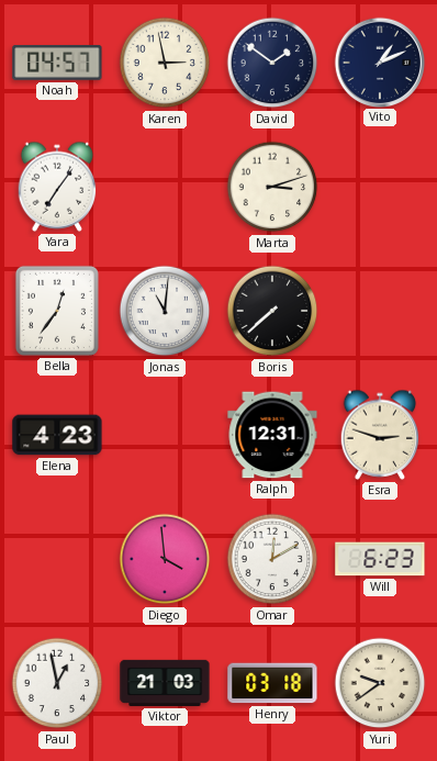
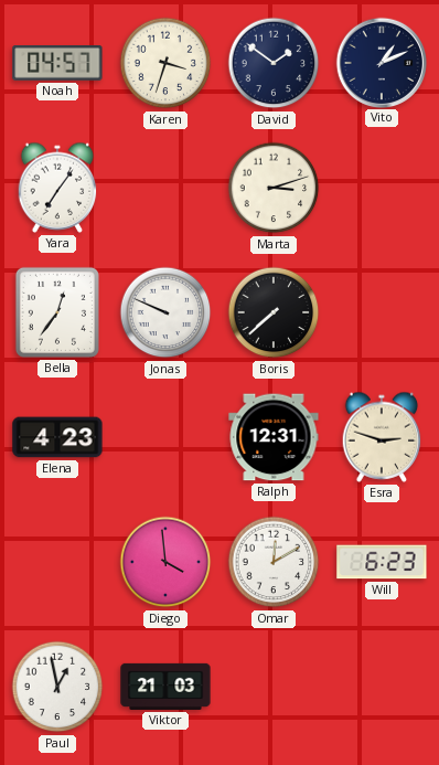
Karen: 2:58 -> 3:33 (165, 63)
Jonas: 11:01 -> 9:49 (165, 312)
Henry: 03:18 -> none (272, 683)
Yuri: 9:39 -> none (380, 683)
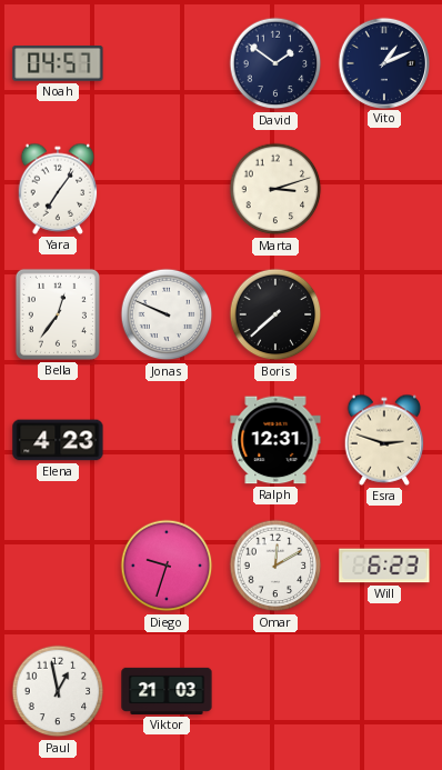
Karen: 3:33 -> none (165, 63)
Diego: 3:59 -> 9:33 (167, 566)
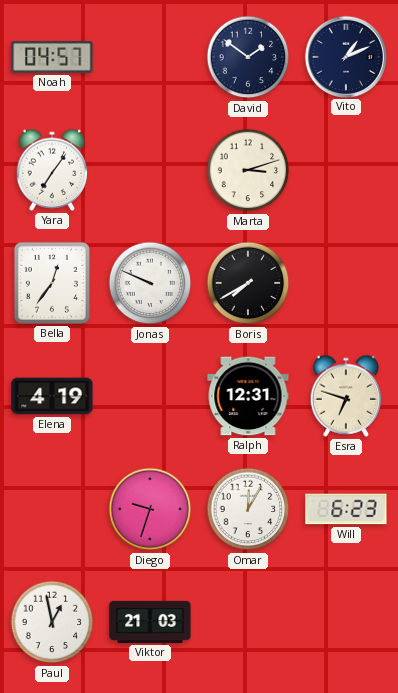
Boris: 7:38 -> 7:40 (248, 283)
Elena: 4:23 -> 4:19 (52, 396)
Esra: 2:48 -> 6:48 (346, 396)
Omar: 12:10 -> 12:05 (248, 509)
